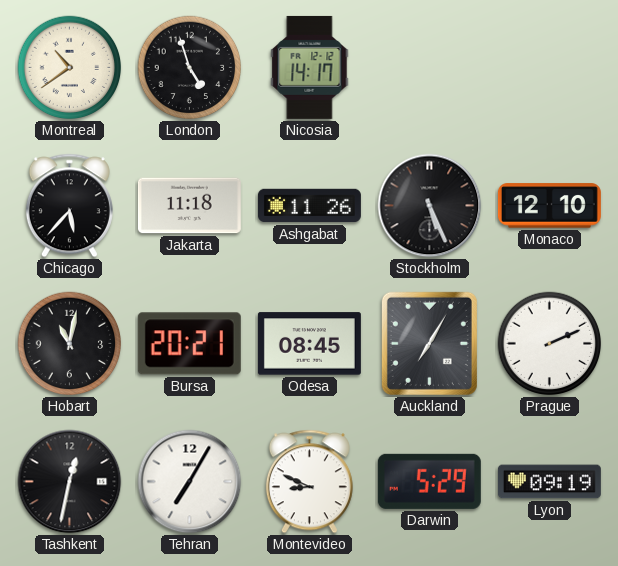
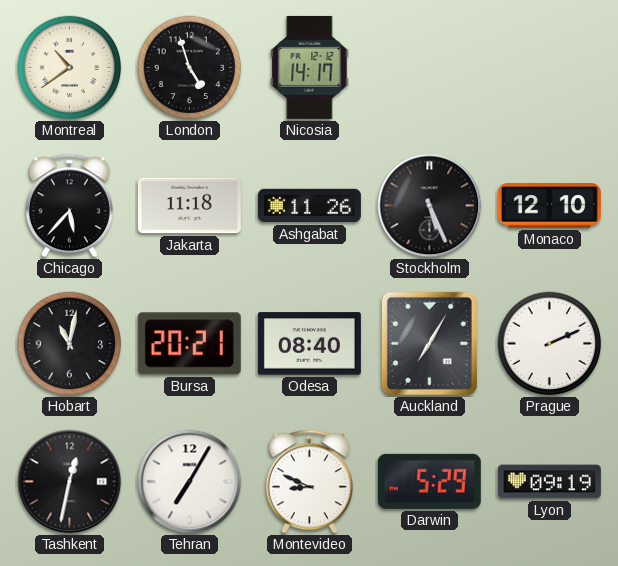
Odesa: 08:45 -> 08:40 (309, 344)
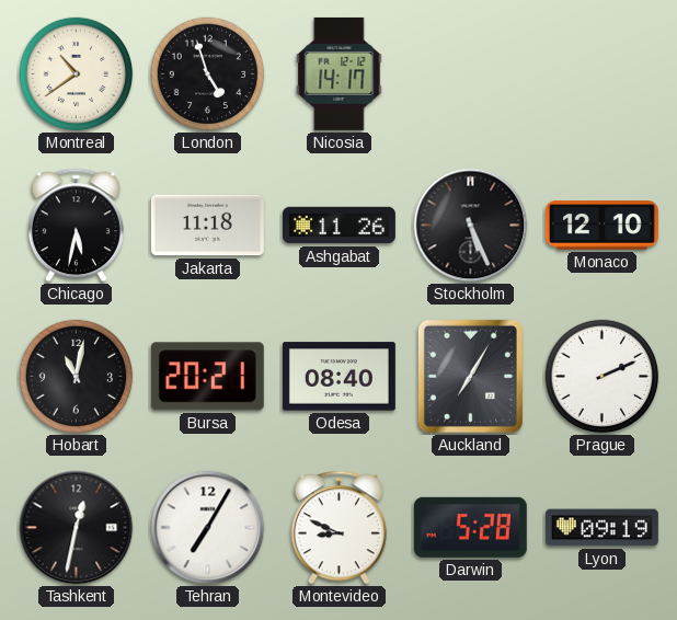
Chicago: 5:37 -> 5:32 (76, 226)
Darwin: 5:29 -> 5:28 (470, 527)
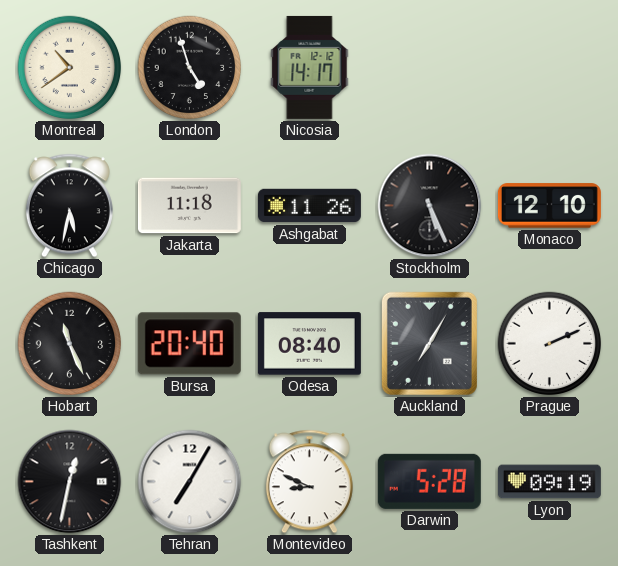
Hobart: 11:02 -> 11:26 (70, 344)
Bursa: 20:21 -> 20:40 (189, 344)
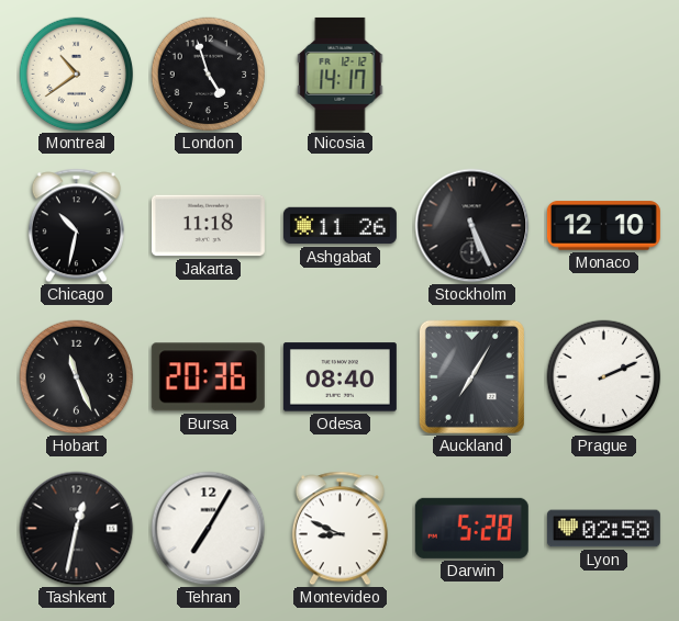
Chicago: 5:32 -> 10:32 (76, 226)
Bursa: 20:40 -> 20:36 (208, 377)
Lyon: 09:19 -> 02:58 (603, 529)
